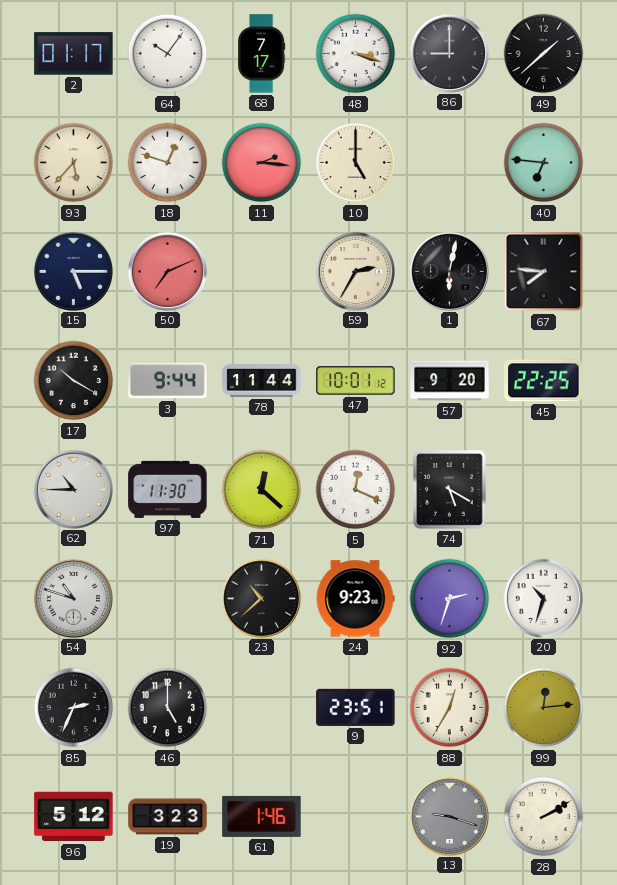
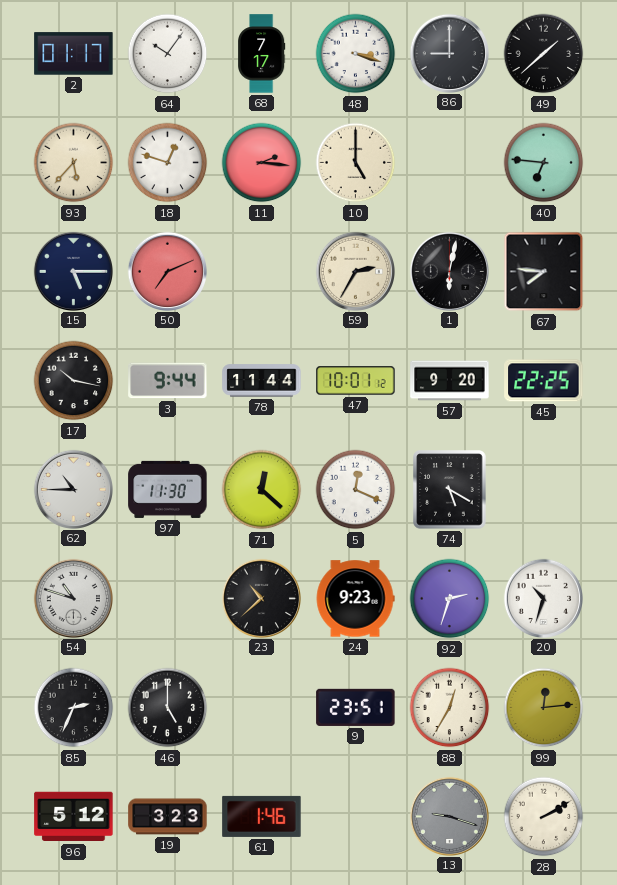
17: 10:20 -> 10:17 (74, 381)
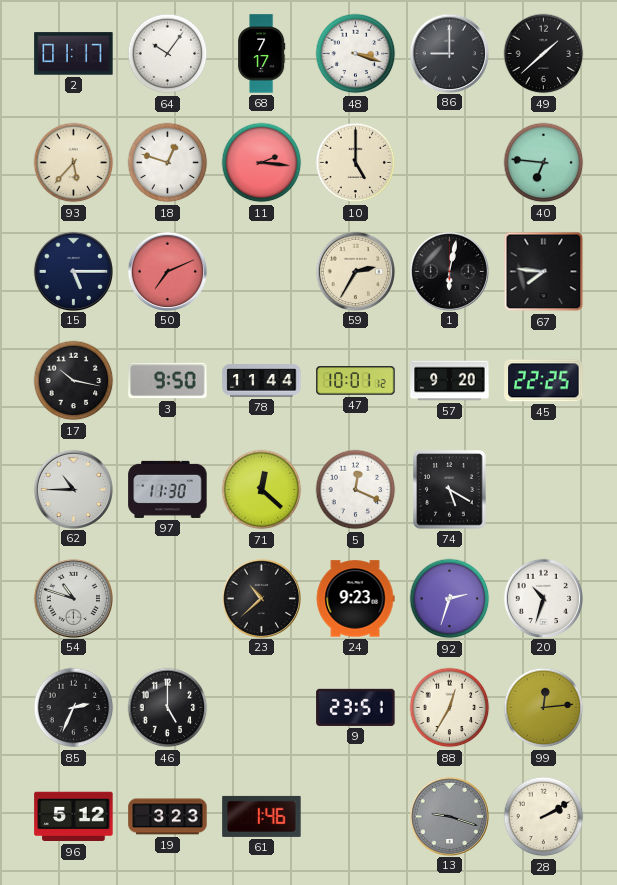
3: 9:44 -> 9:50 (168, 381)
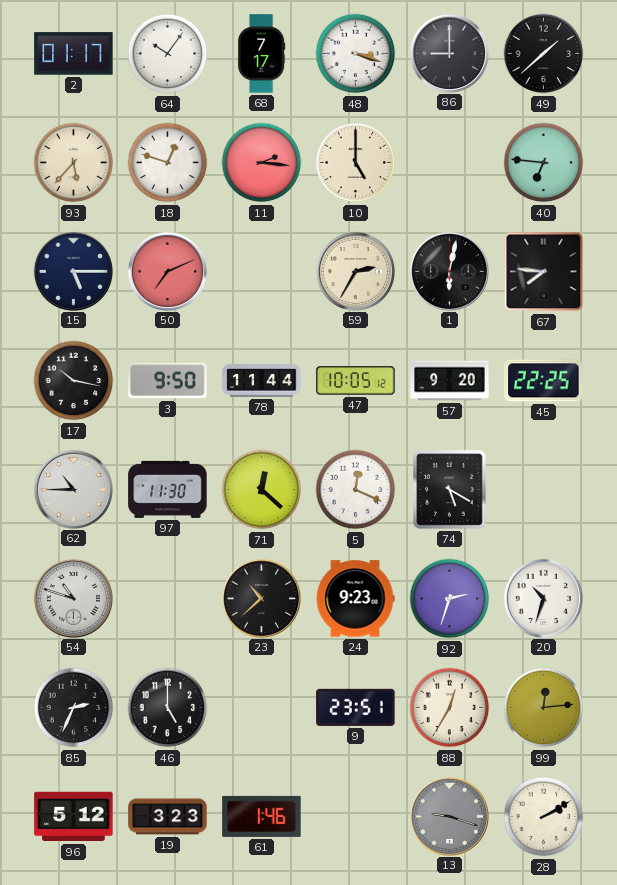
47: 10:01 -> 10:05 (356, 381)
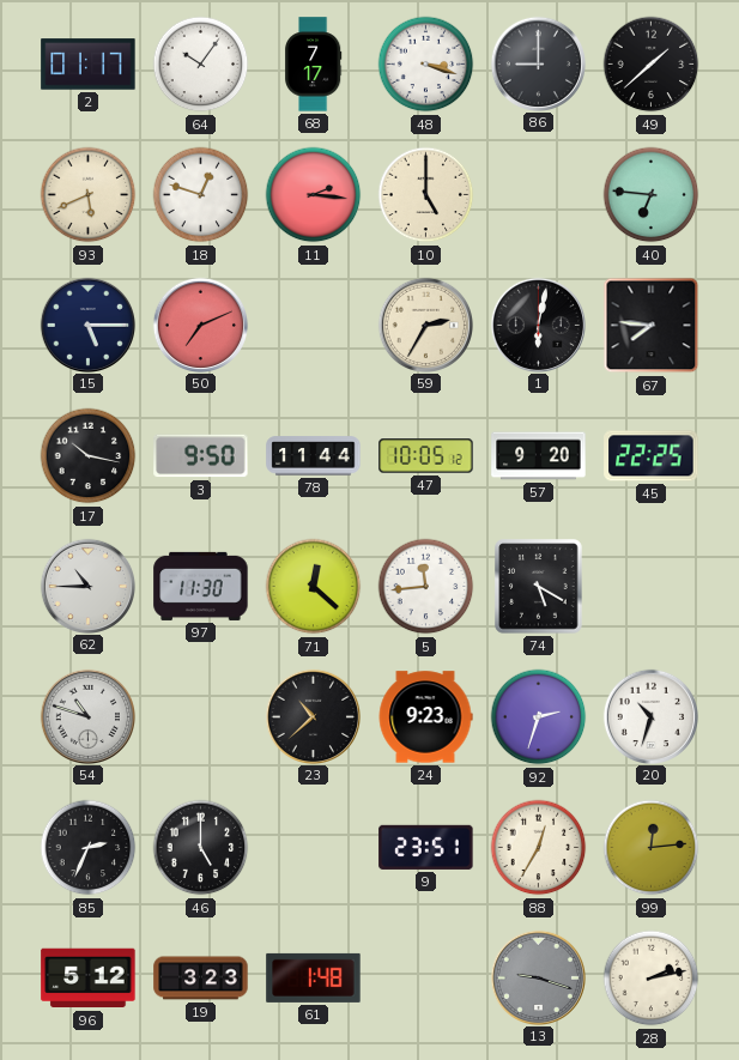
93: 5:37 -> 5:41 (89, 195)
5: 12:19 -> 11:44 (426, 587)
61: 1:46 -> 1:48 (314, 977)
28: 2:10 -> 2:13 (652, 979)
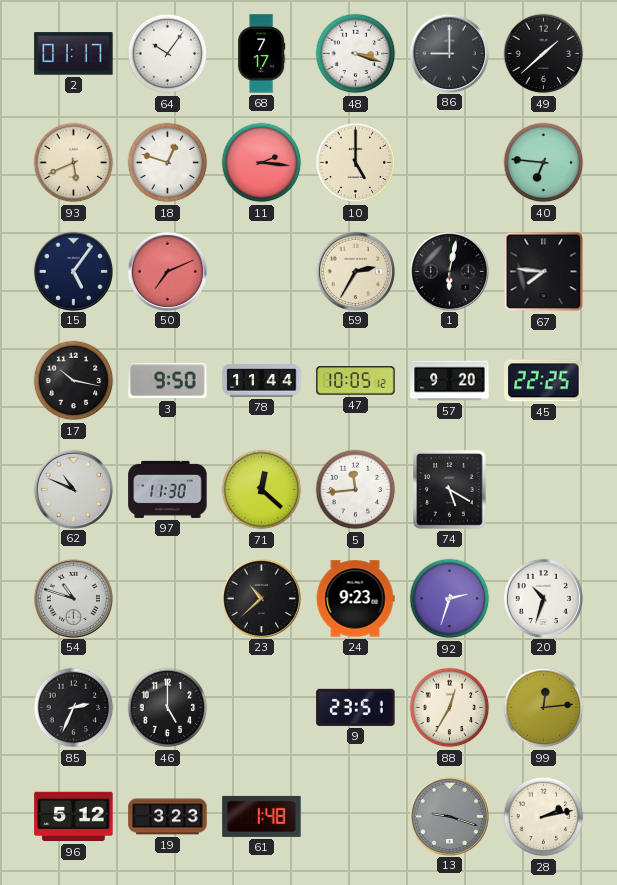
15: 5:15 -> 5:06 (73, 271)
62: 10:45 -> 10:49 (73, 489)
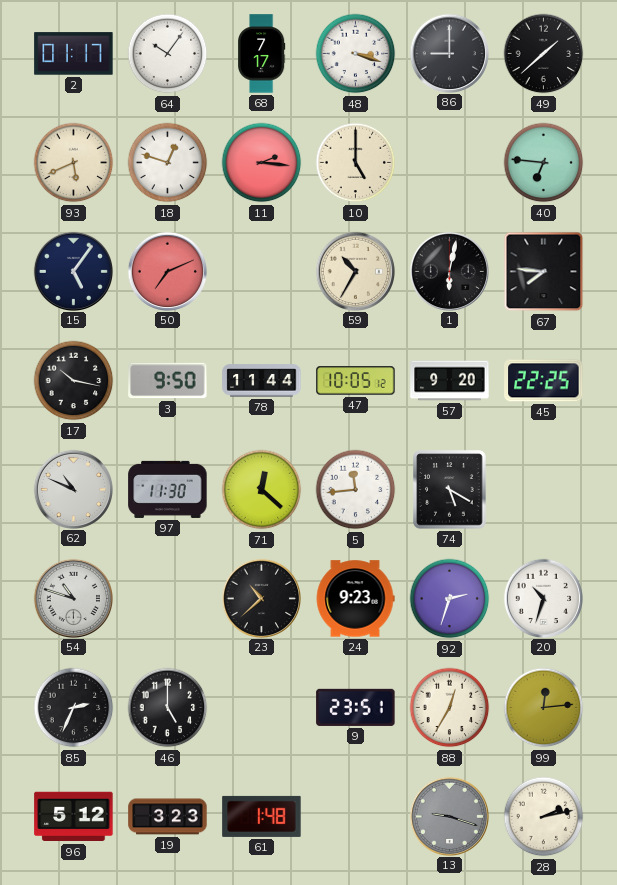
59: 2:35 -> 10:35 (355, 271)
